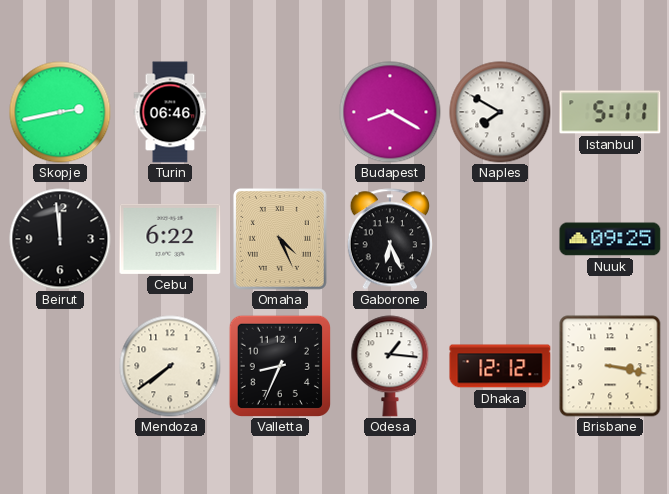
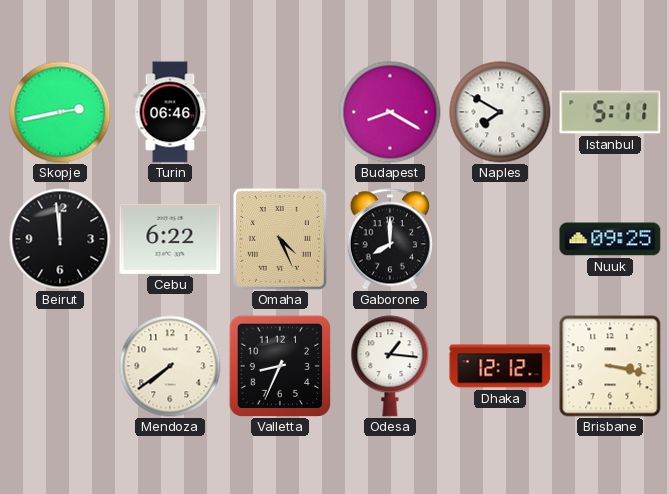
Gaborone: 6:26 -> 8:00 (389, 239)
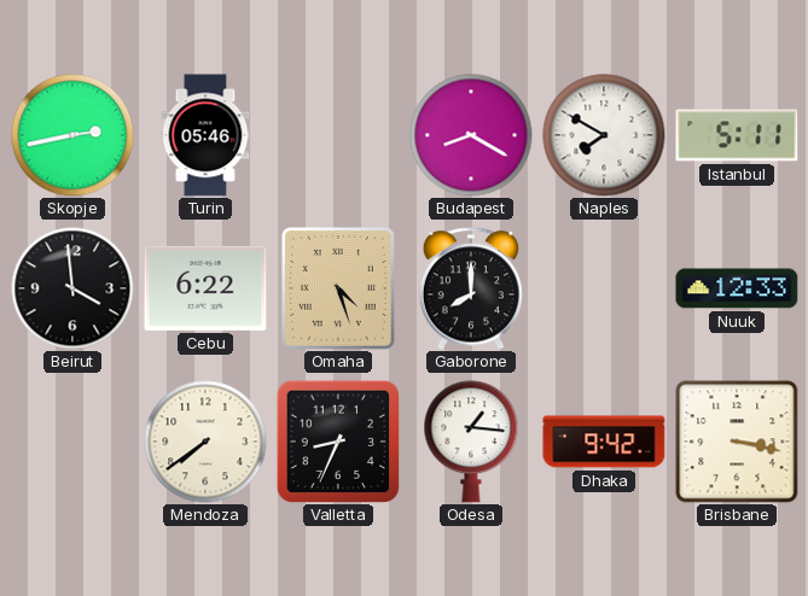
Turin: 06:46 -> 05:46 (205, 135)
Beirut: 11:59 -> 3:59 (72, 288)
Omaha: 4:26 -> 4:27 (338, 290)
Nuuk: 09:25 -> 12:33 (737, 288)
Dhaka: 12:12 -> 9:42 (604, 442)
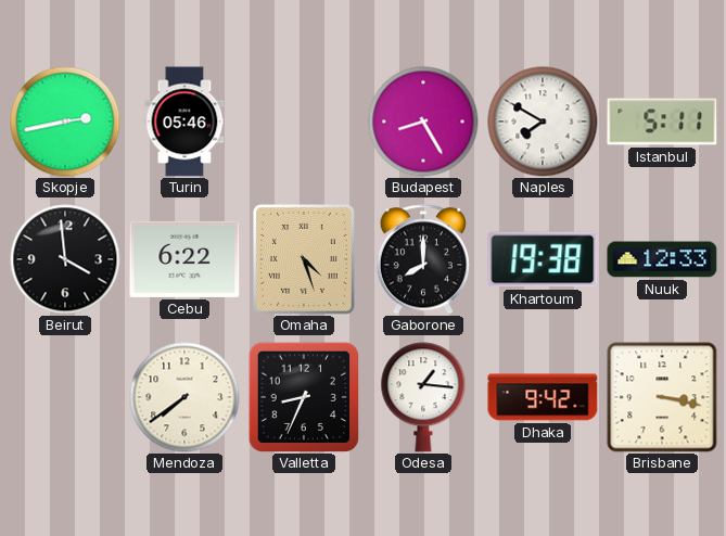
Budapest: 8:20 -> 8:25 (423, 122)
Khartoum: none -> 19:38 (543, 259)
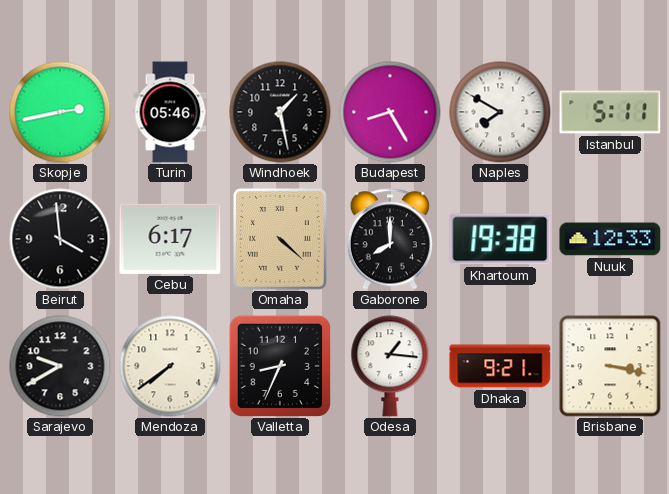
Windhoek: none -> 1:28 (280, 112)
Cebu: 6:22 -> 6:17 (170, 239)
Omaha: 4:27 -> 4:22 (280, 240)
Sarajevo: none -> 9:40 (60, 366)
Dhaka: 9:42 -> 9:21 (500, 366)
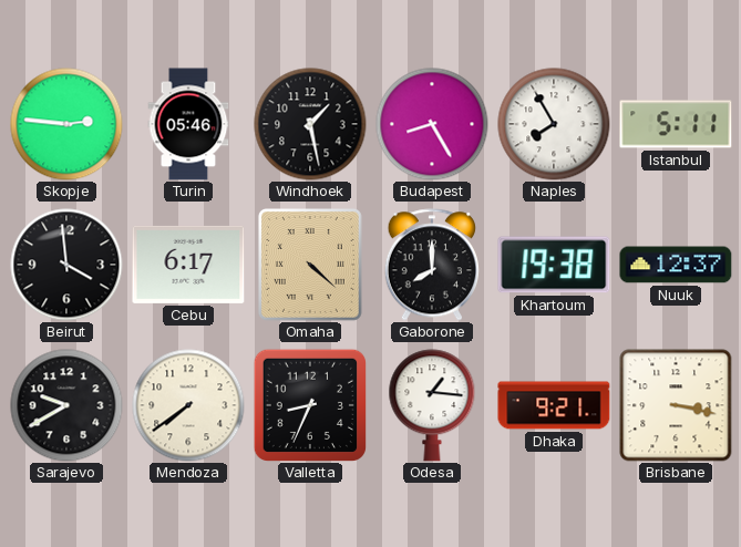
Skopje: 2:43 -> 2:46 (66, 124)
Naples: 7:50 -> 7:55 (554, 124)
Nuuk: 12:33 -> 12:37 (676, 265)
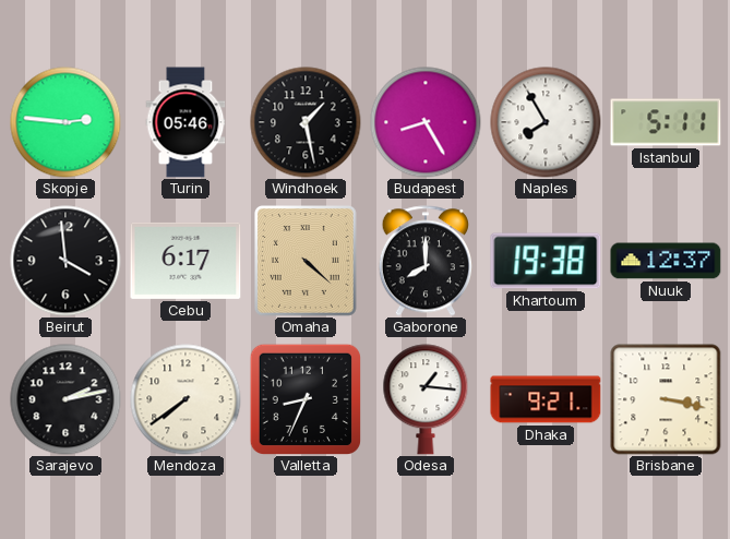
Sarajevo: 9:40 -> 2:13 (65, 399)
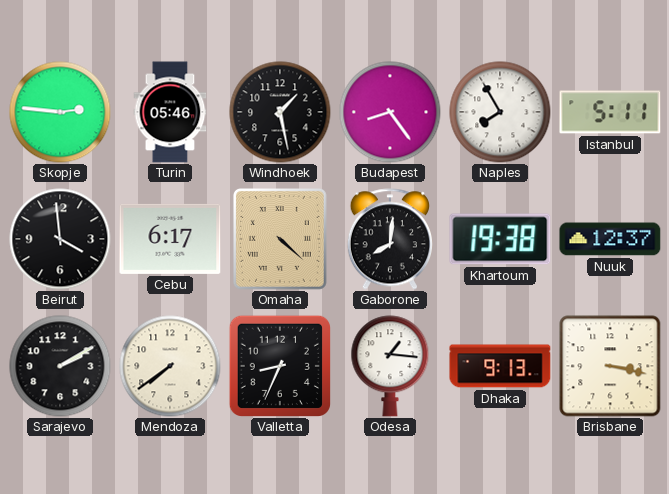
Budapest: 8:25 -> 8:24 (390, 112)
Gaborone: 8:00 -> 8:01 (389, 239)
Sarajevo: 2:13 -> 2:10 (60, 366)
Dhaka: 9:21 -> 9:13 (500, 366)
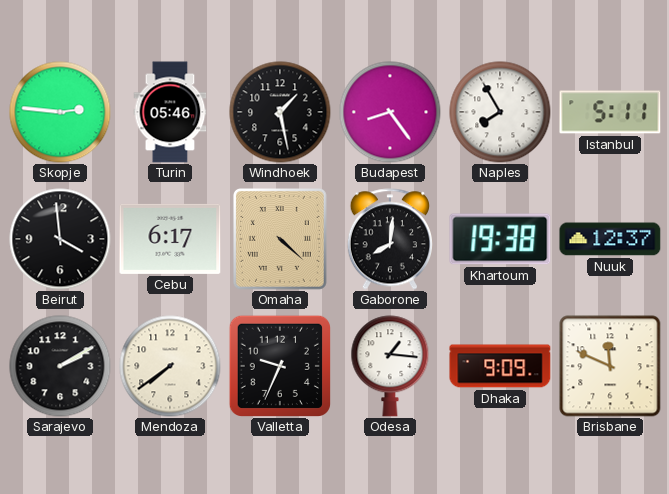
Valletta: 8:34 -> 9:34 (279, 365)
Dhaka: 9:13 -> 9:09 (500, 366)
Brisbane: 3:17 -> 11:49 (610, 366)
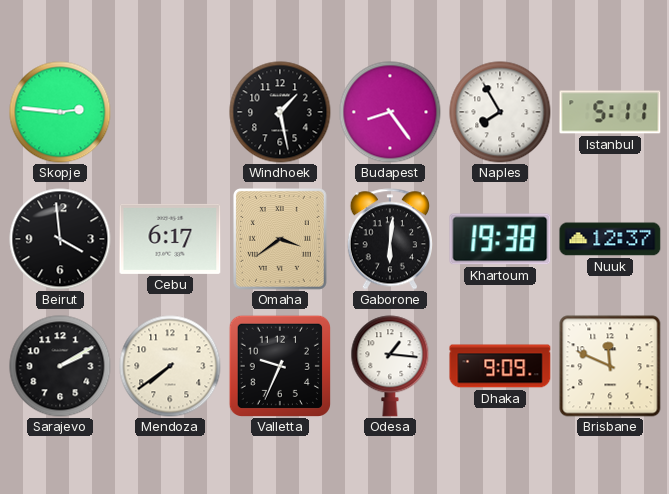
Turin: 05:46 -> none (170, 112)
Omaha: 4:22 -> 3:39 (280, 240)
Gaborone: 8:01 -> 6:01 (389, 239)
